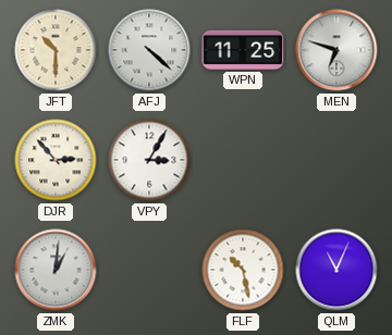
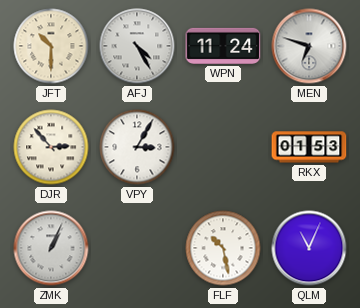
AFJ: 4:22 -> 4:25 (137, 46)
WPN: 11:25 -> 11:24 (223, 46)
RKX: none -> 01:53 (309, 147)
ZMK: 1:01 -> 1:04 (51, 248)
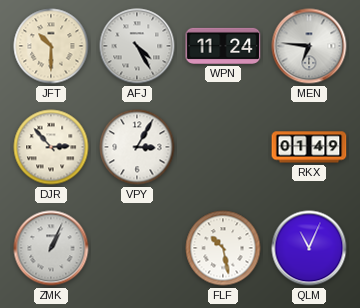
MEN: 6:48 -> 6:46 (309, 46)
RKX: 01:53 -> 01:49 (309, 147)
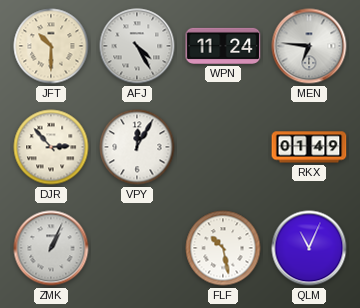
VPY: 3:05 -> 12:05 (137, 147)
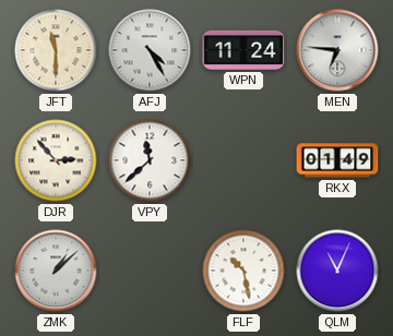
JFT: 10:30 -> 11:30 (56, 50)
VPY: 12:05 -> 11:38 (150, 160)
ZMK: 1:04 -> 1:08 (56, 271)
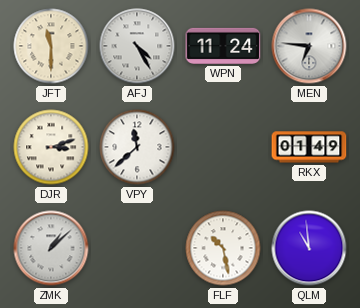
DJR: 2:53 -> 3:12 (51, 147)
QLM: 11:04 -> 10:59 (309, 248)
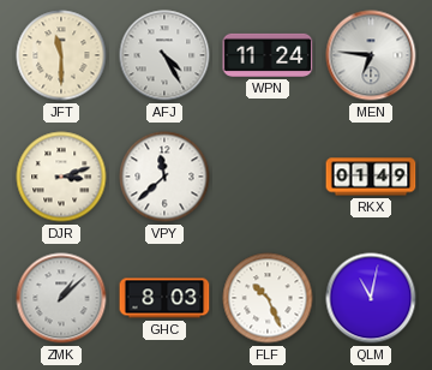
GHC: none -> 8:03 (164, 298)
FLF: 10:28 -> 10:26 (268, 298)
QLM: 10:59 -> 11:02 (371, 298)
